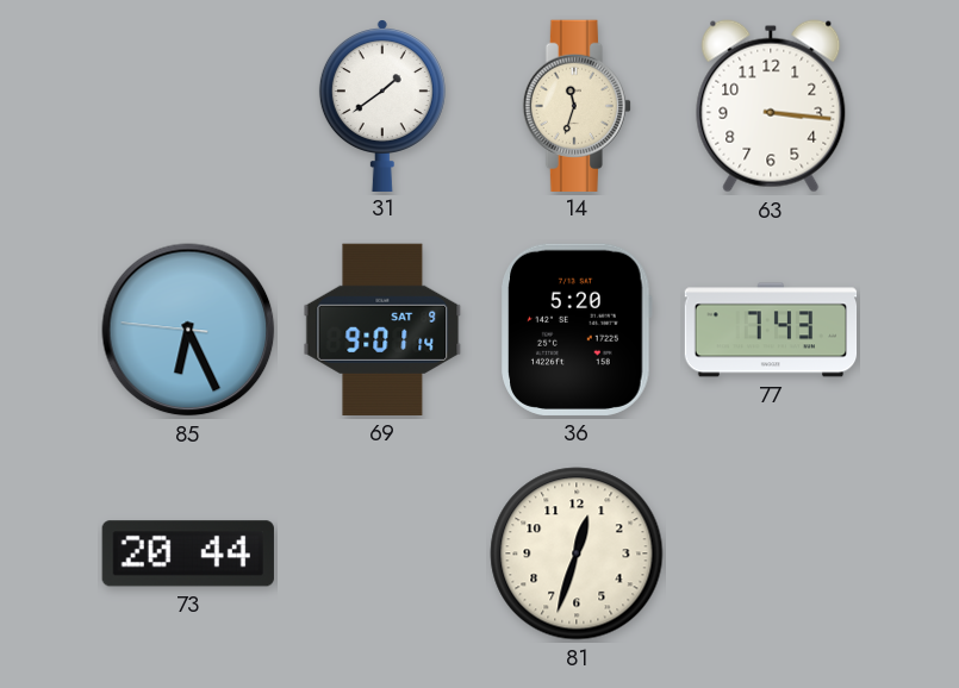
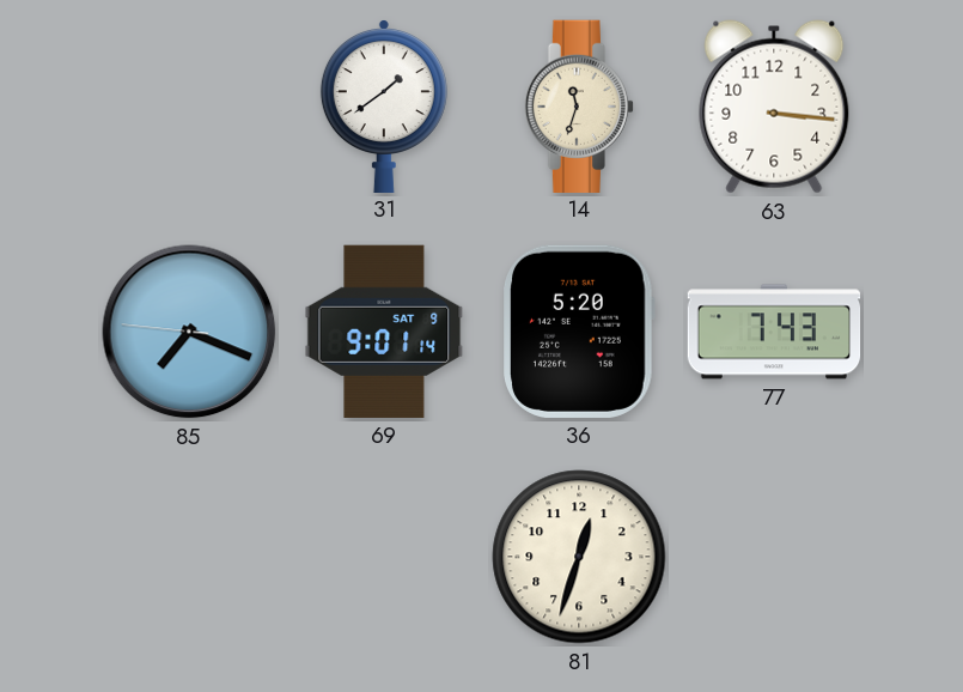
85: 6:25 -> 7:18 (189, 332)
73: 20:44 -> none (188, 553)
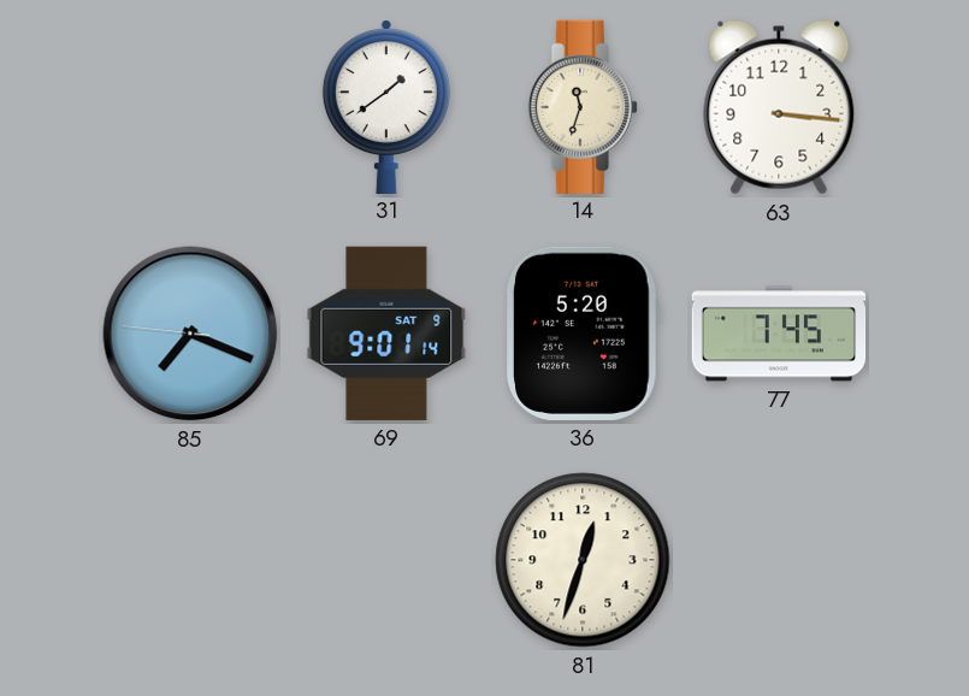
77: 7:43 -> 7:45 (779, 334)
